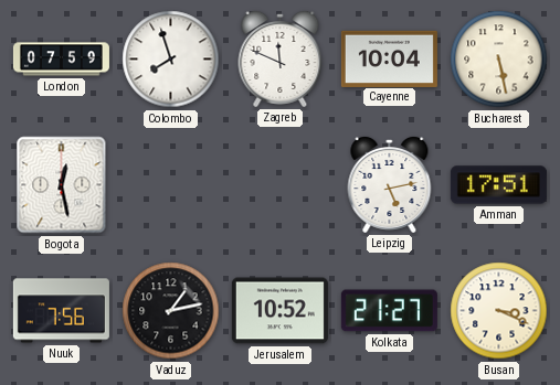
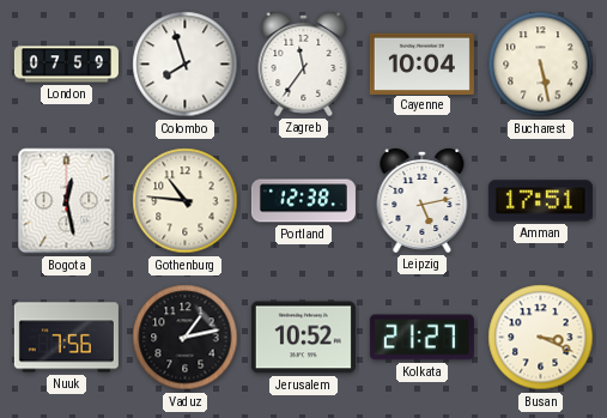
Zagreb: 11:49 -> 11:36 (304, 63)
Gothenburg: none -> 10:46 (186, 201)
Portland: none -> 12:38 (303, 201)
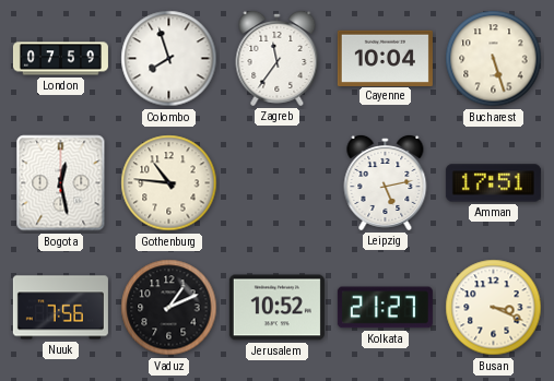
Bucharest: 5:28 -> 5:27 (494, 59)
Portland: 12:38 -> none (303, 201)
Vaduz: 1:13 -> 1:11 (169, 308)
